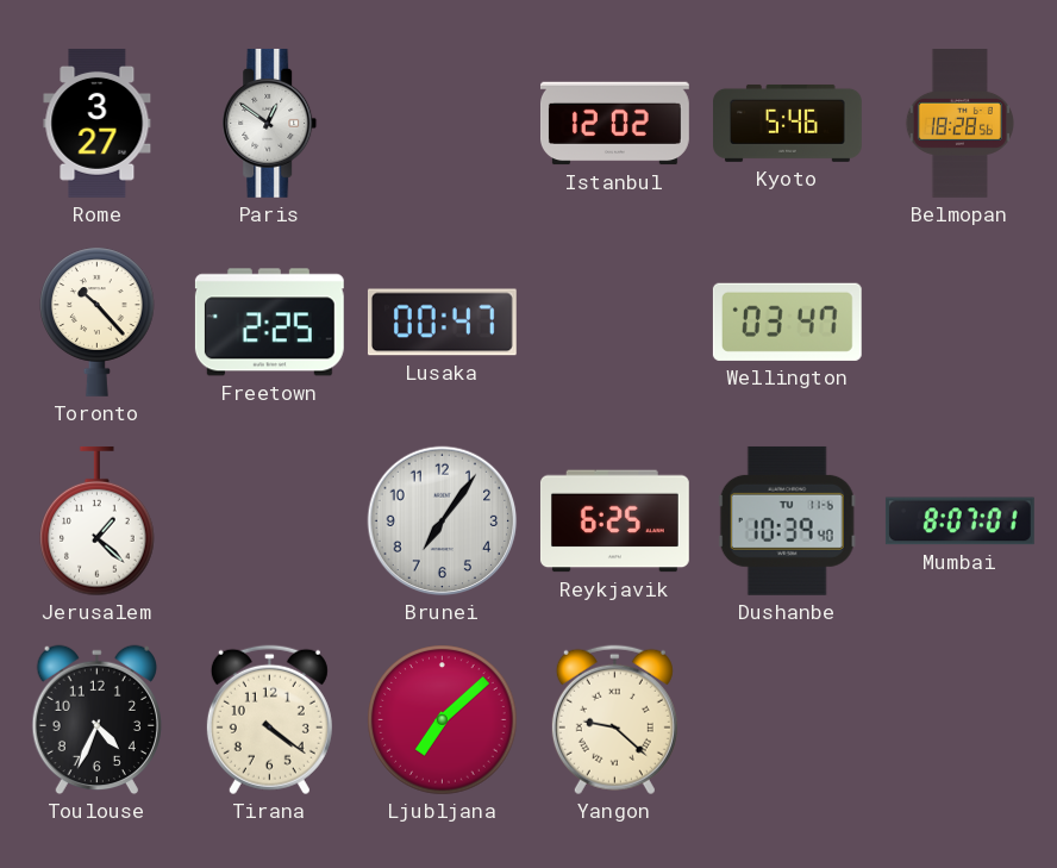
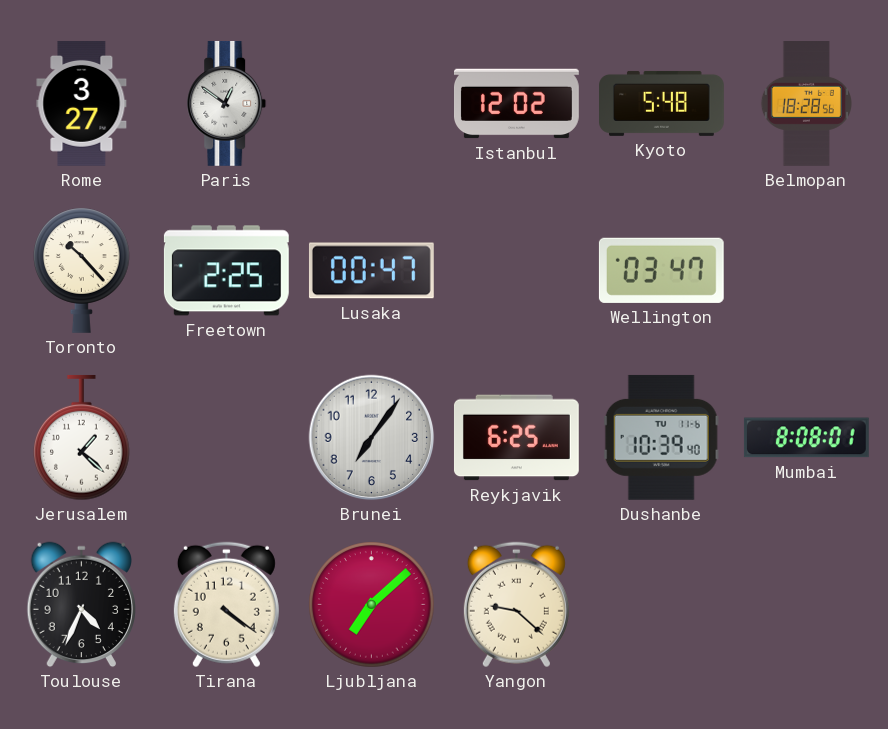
Kyoto: 5:46 -> 5:48 (662, 103)
Mumbai: 8:07 -> 8:08 (806, 438)
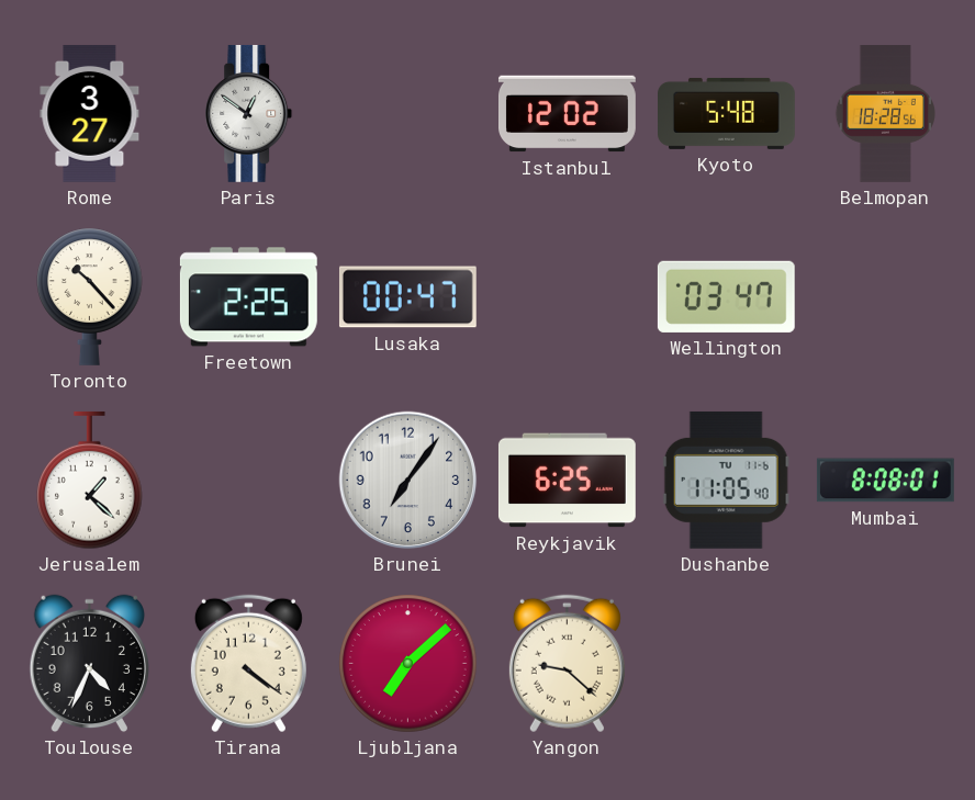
Dushanbe: 10:39 -> 11:05 (726, 480)
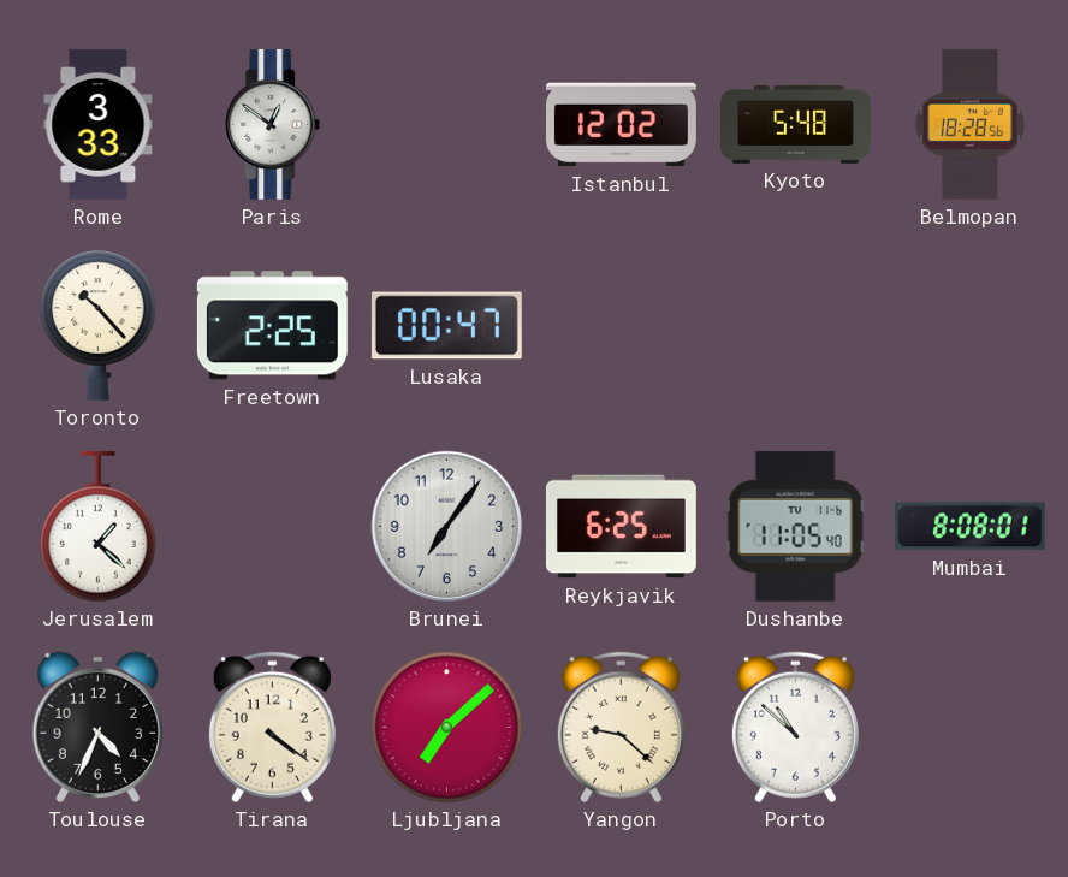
Rome: 3:27 -> 3:33 (99, 124)
Wellington: 03:47 -> none (726, 296)
Porto: none -> 10:52 (795, 728)
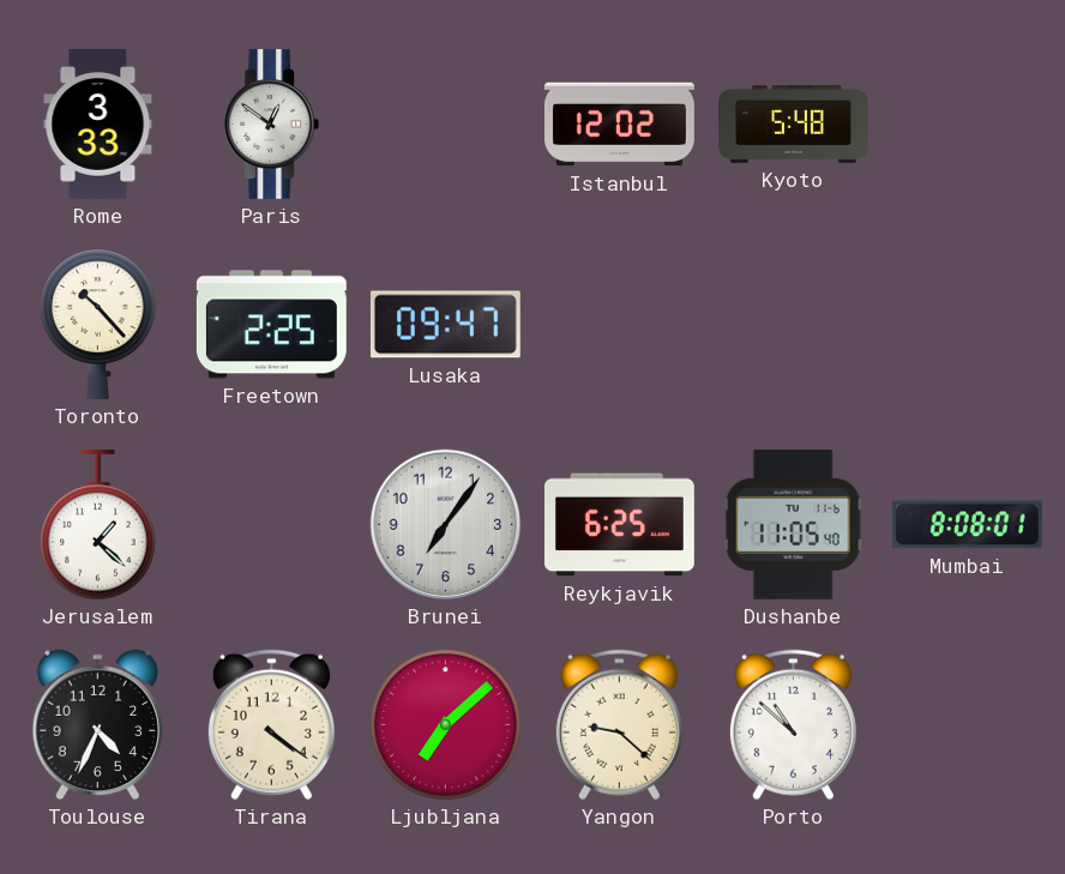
Belmopan: 18:28 -> none (969, 125)
Lusaka: 00:47 -> 09:47 (445, 325)
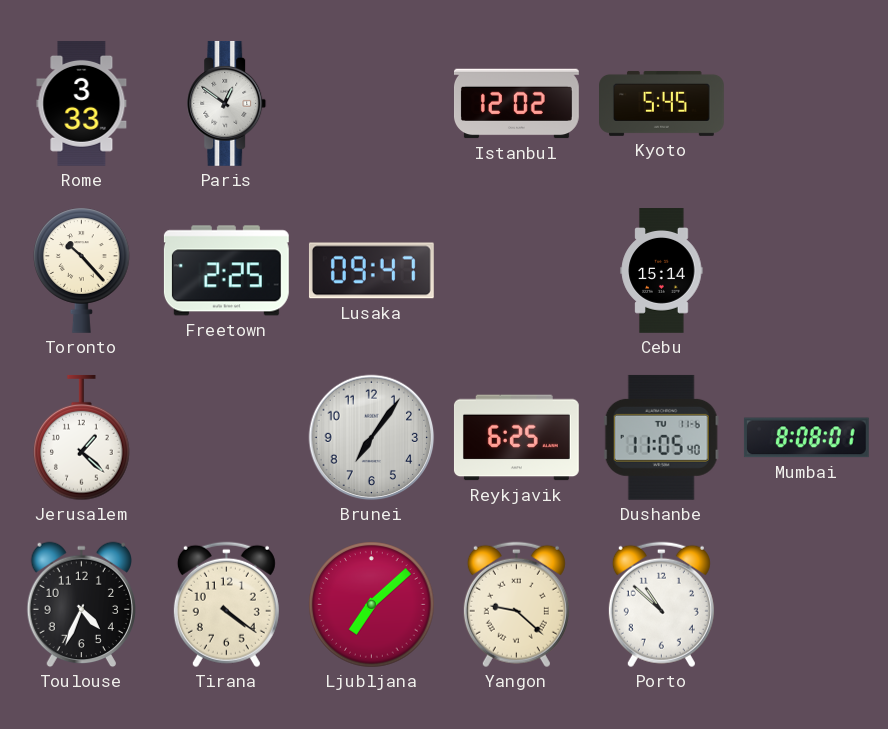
Kyoto: 5:48 -> 5:45 (662, 103)
Cebu: none -> 15:14 (662, 271)
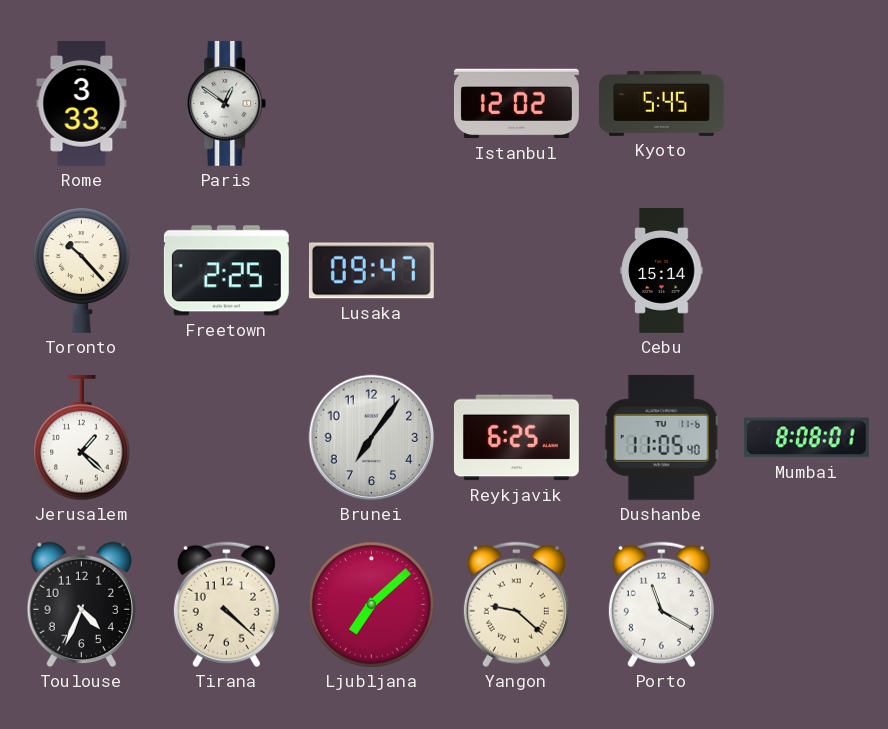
Tirana: 4:21 -> 4:22 (226, 605)
Porto: 10:52 -> 11:20 (661, 605)
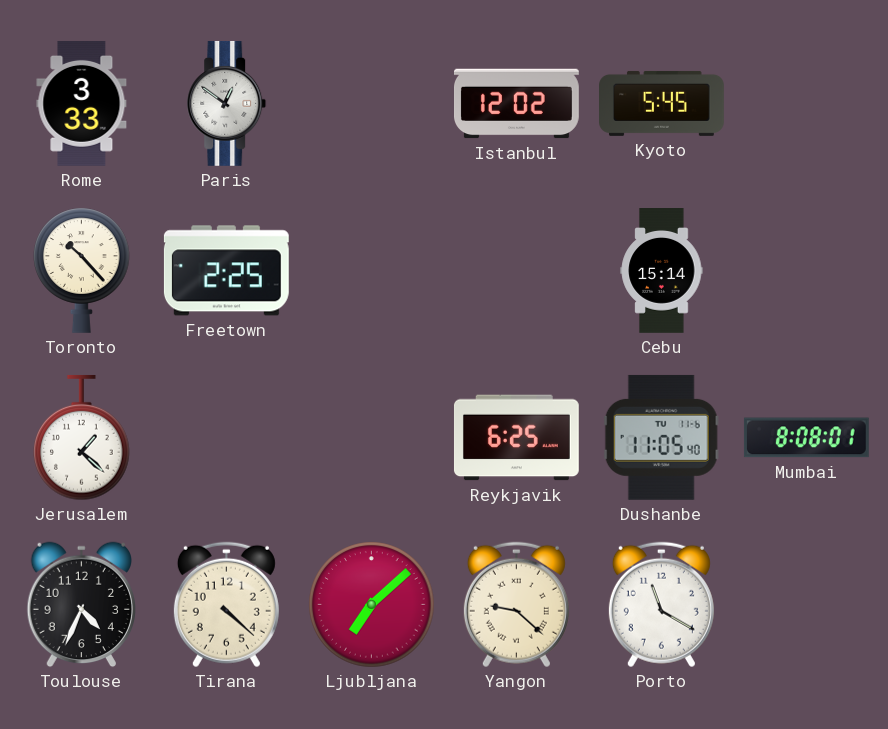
Lusaka: 09:47 -> none (371, 271)
Brunei: 7:06 -> none (372, 438)
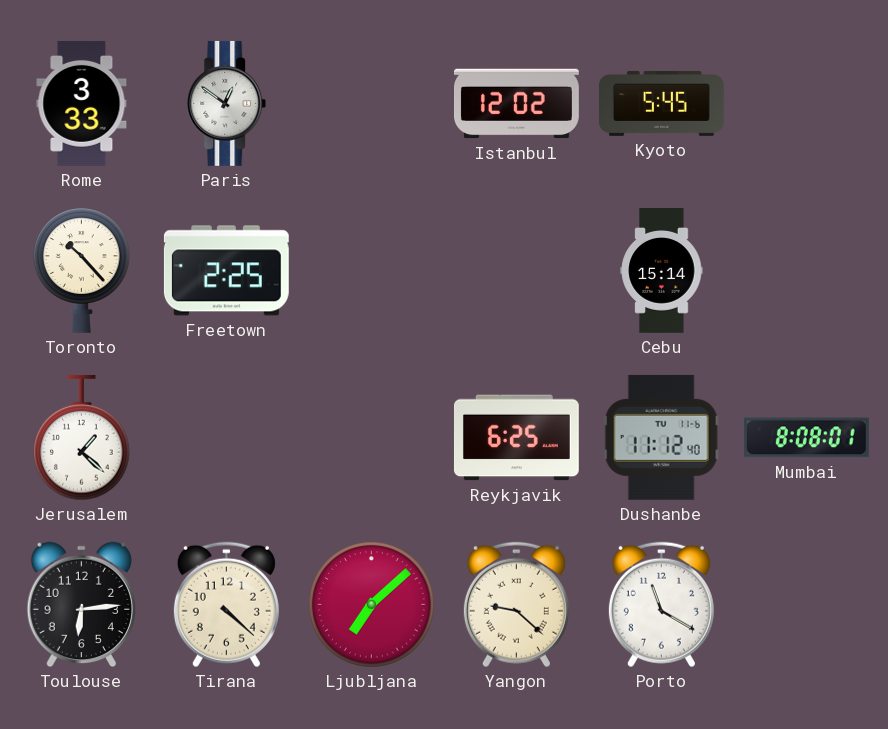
Dushanbe: 11:05 -> 11:12 (661, 437)
Toulouse: 4:34 -> 6:14 (81, 605)
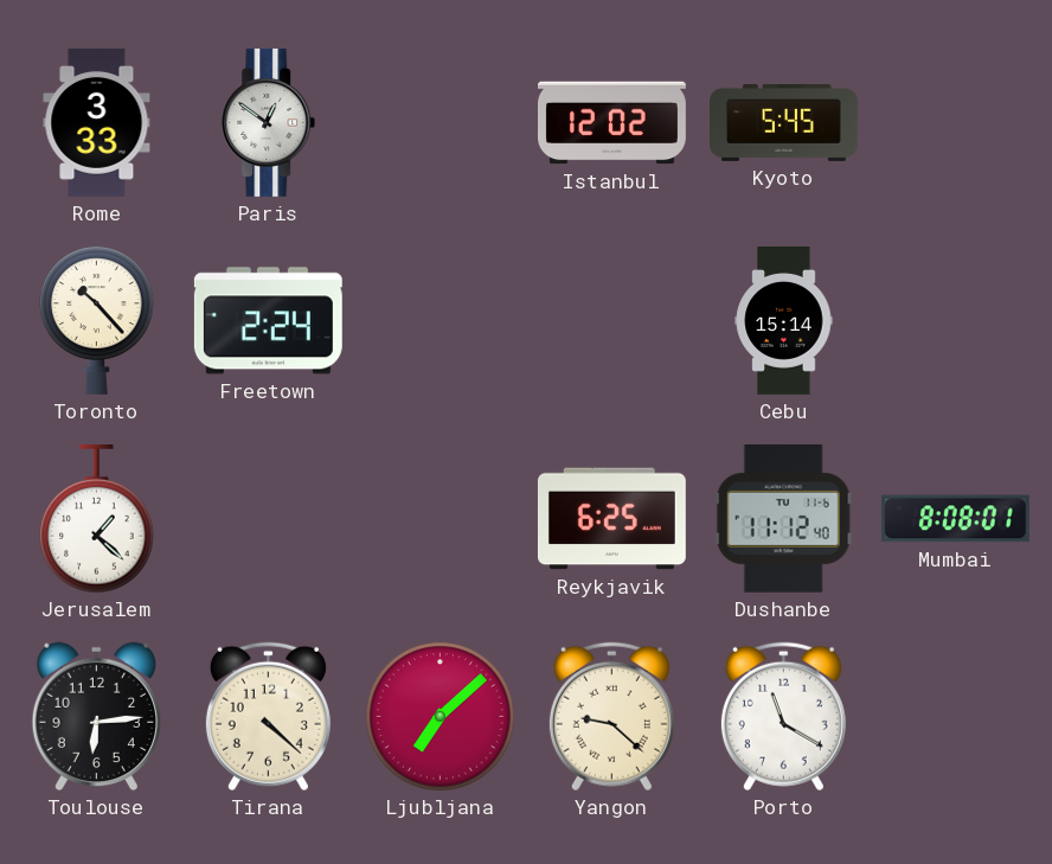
Freetown: 2:25 -> 2:24 (268, 321)
